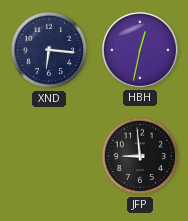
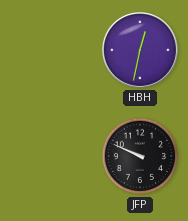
XND: 6:16 -> none (49, 50)
JFP: 8:59 -> 9:49 (140, 156)
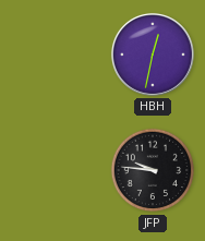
JFP: 9:49 -> 9:46 (153, 170)
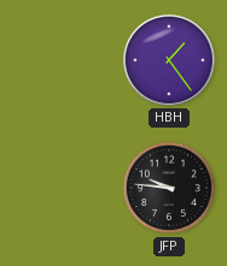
HBH: 12:32 -> 1:24 (169, 60)
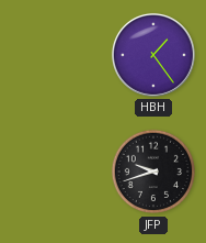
JFP: 9:46 -> 9:42 (153, 172)
